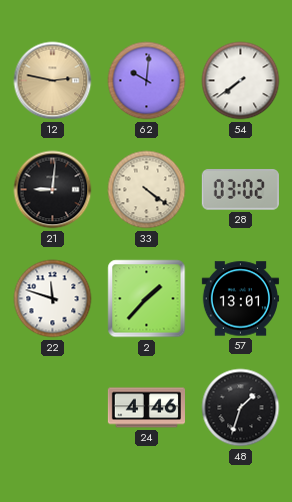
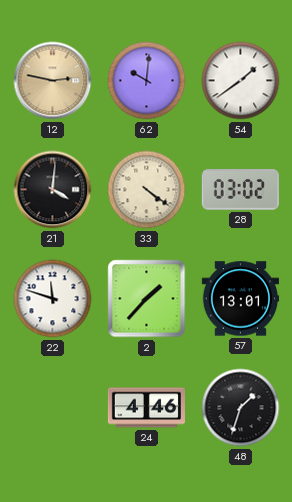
54: 7:39 -> 1:39 (241, 81)
21: 9:01 -> 4:01 (53, 190)
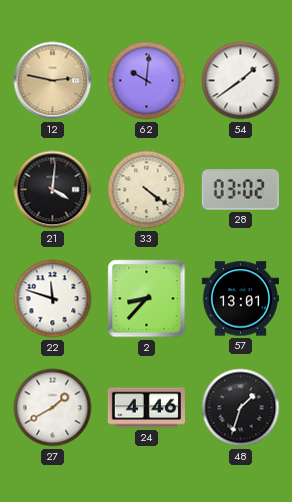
2: 1:37 -> 8:37 (147, 299)
27: none -> 1:40 (53, 408)
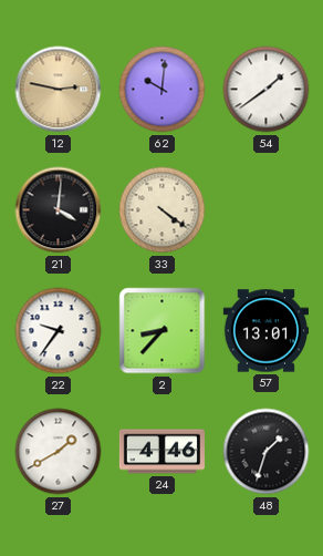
28: 03:02 -> none (240, 190)
22: 11:48 -> 9:36 (59, 331)
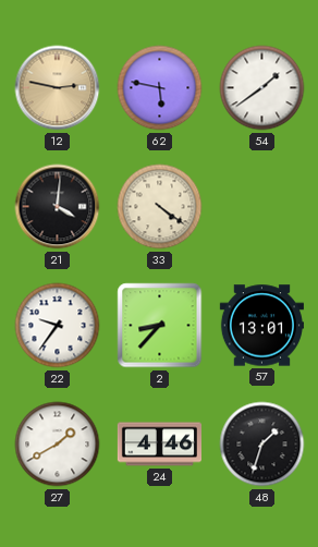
62: 10:01 -> 5:47 (160, 88)
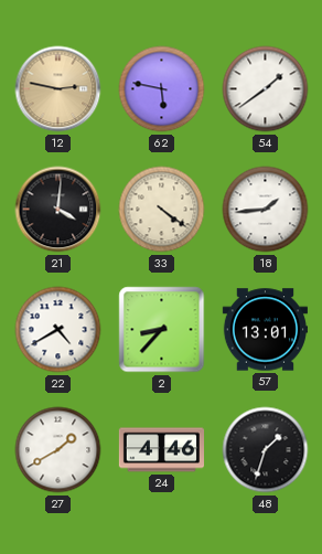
18: none -> 1:44 (266, 210)
22: 9:36 -> 4:40 (58, 330)
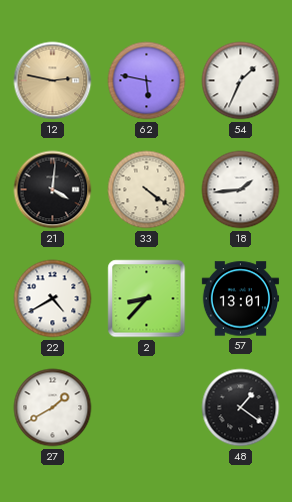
54: 1:39 -> 1:34 (241, 81)
24: 4:46 -> none (161, 450)
48: 1:33 -> 1:21 (241, 408)
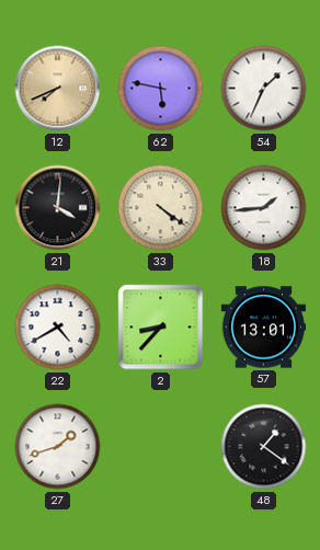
12: 2:47 -> 7:41 (58, 89)
27: 1:40 -> 1:42 (58, 447)
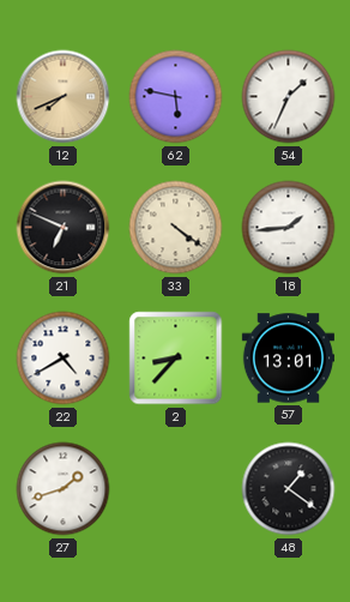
21: 4:01 -> 6:49 (64, 228)
